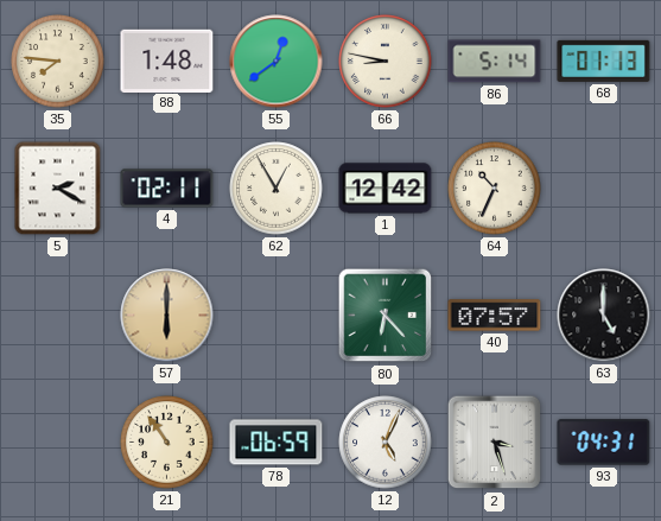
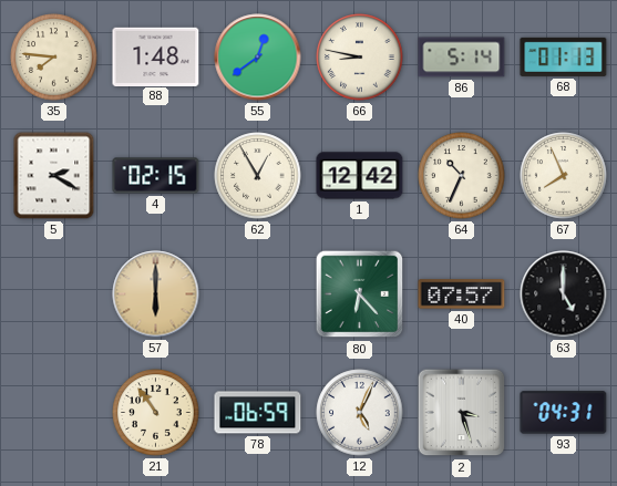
4: 02:11 -> 02:15 (156, 176)
67: none -> 7:56 (564, 176)
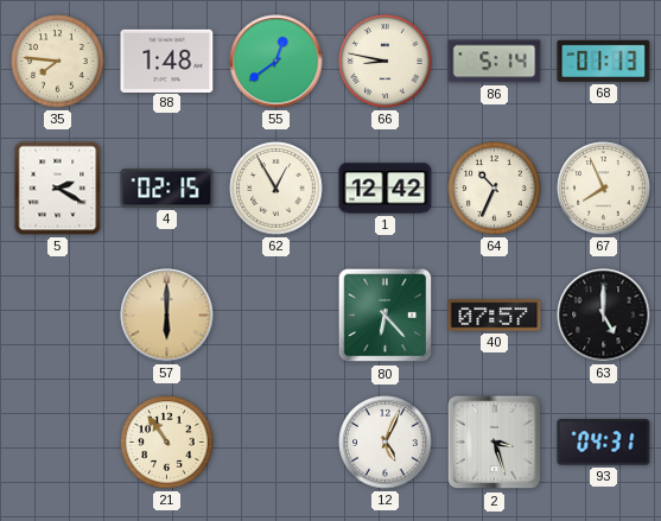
78: 06:59 -> none (258, 413)
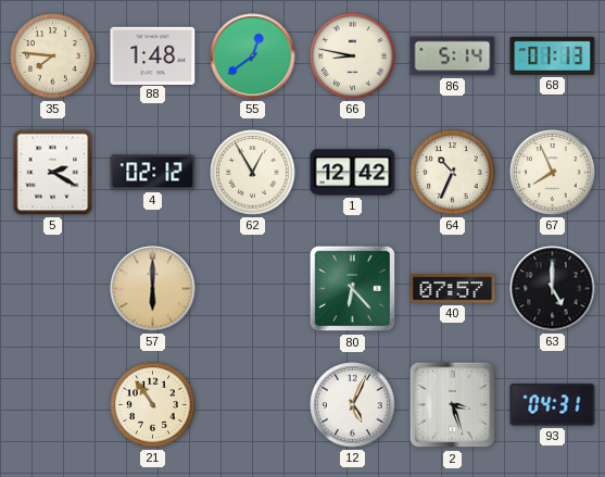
4: 02:15 -> 02:12 (153, 173)
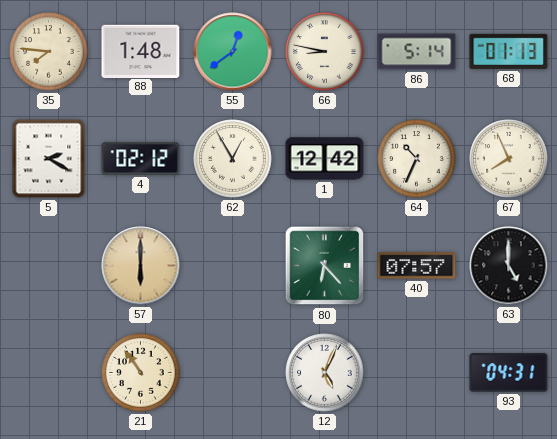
2: 3:27 -> none (453, 405)
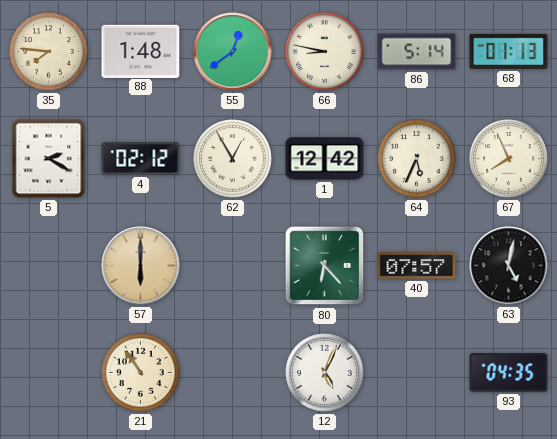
64: 10:34 -> 5:34 (417, 159)
63: 5:00 -> 5:02 (509, 266)
93: 04:31 -> 04:35 (509, 373)
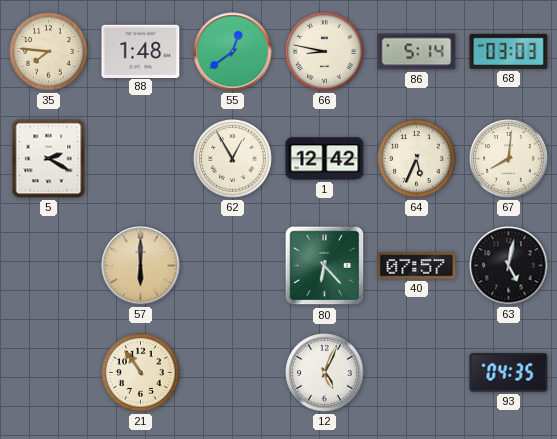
68: 01:13 -> 03:03 (509, 51)
4: 02:12 -> none (141, 159)
67: 7:56 -> 8:01 (509, 159)
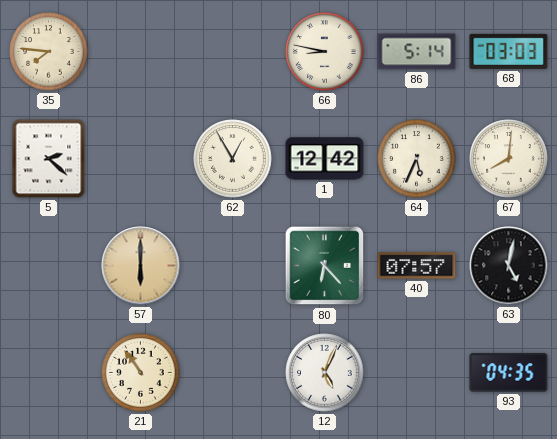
88: 1:48 -> none (141, 51)
55: 12:39 -> none (233, 52)
5: 2:20 -> 2:22 (49, 159)
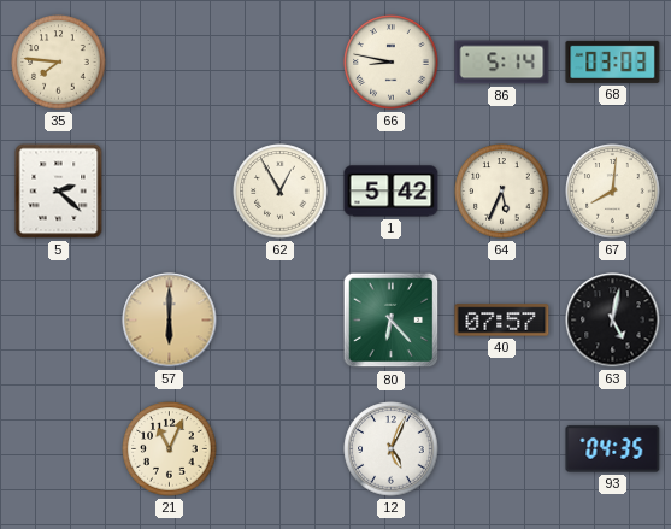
1: 12:42 -> 5:42 (392, 192)
21: 10:54 -> 11:04 (170, 449)
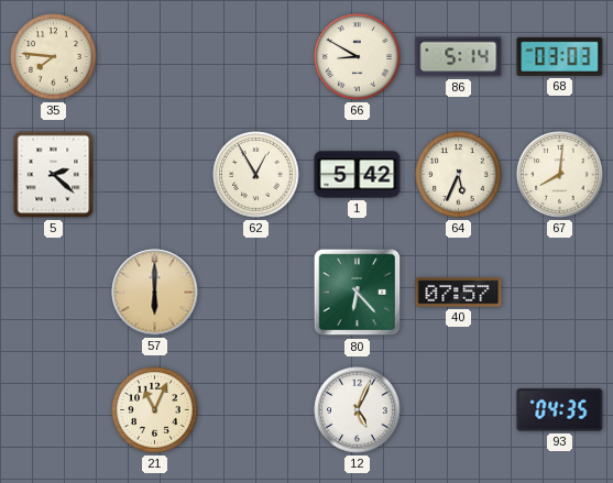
66: 8:47 -> 8:50 (358, 57)
63: 5:02 -> none (613, 321)
